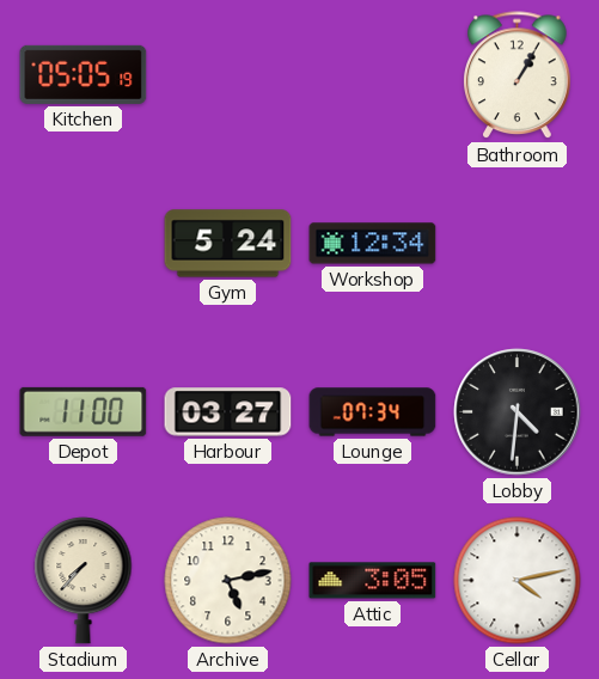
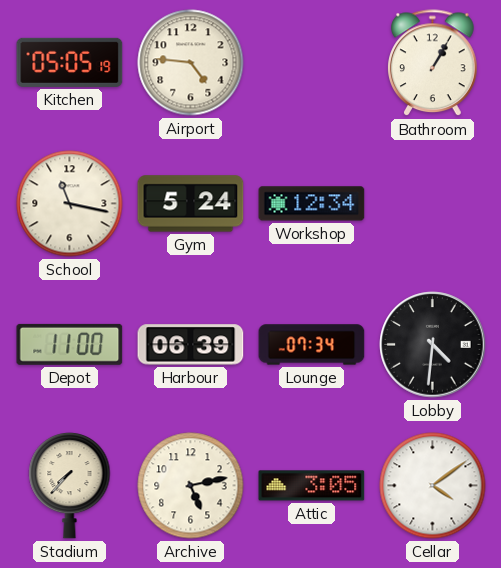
Airport: none -> 4:46 (191, 63)
School: none -> 11:17 (70, 204)
Harbour: 03:27 -> 06:39 (191, 345)
Cellar: 4:13 -> 4:09 (433, 486)
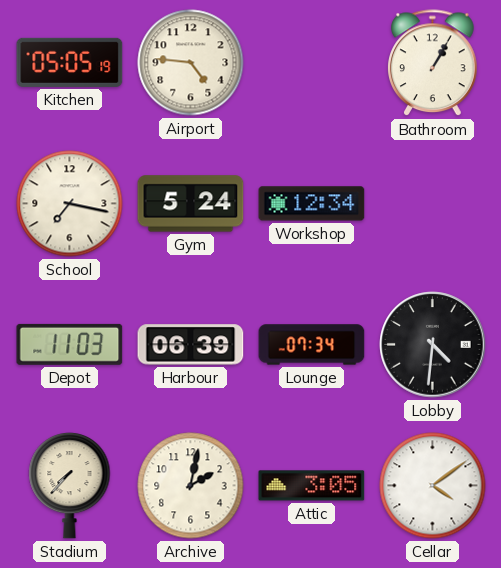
School: 11:17 -> 7:17 (70, 204)
Depot: 11:00 -> 11:03 (70, 344)
Archive: 5:13 -> 2:02 (191, 486)
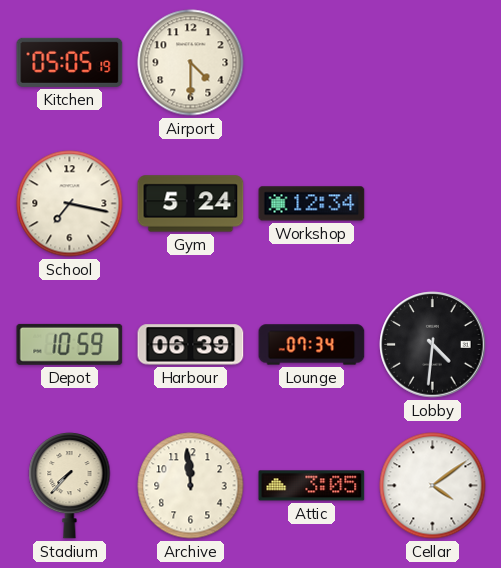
Airport: 4:46 -> 4:30 (191, 63)
Bathroom: 1:05 -> none (433, 63)
Depot: 11:03 -> 10:59 (70, 344)
Archive: 2:02 -> 11:59 (191, 486)
